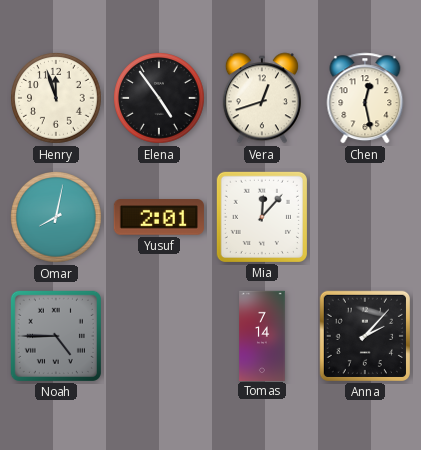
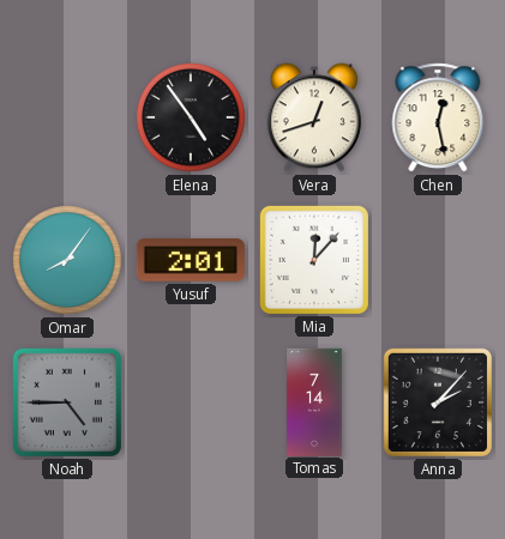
Henry: 11:57 -> none (57, 99)
Omar: 8:02 -> 8:06 (68, 261)
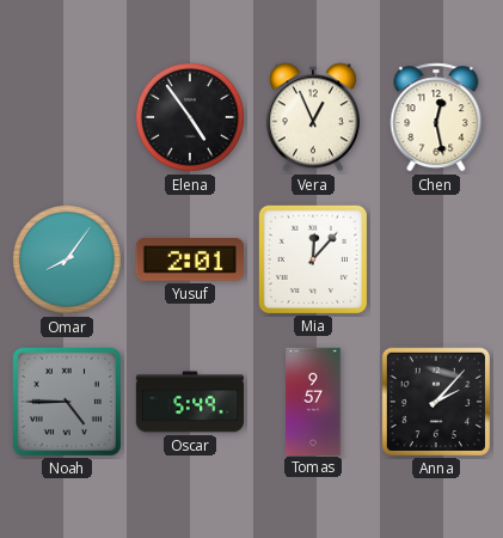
Vera: 12:42 -> 12:56 (313, 117)
Oscar: none -> 5:49 (189, 402)
Tomas: 7:14 -> 9:57 (313, 401)
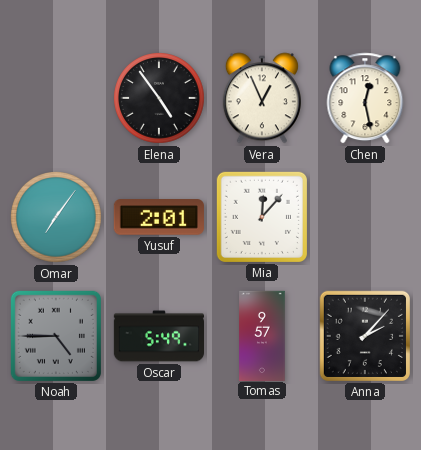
Omar: 8:06 -> 7:06 (57, 218)
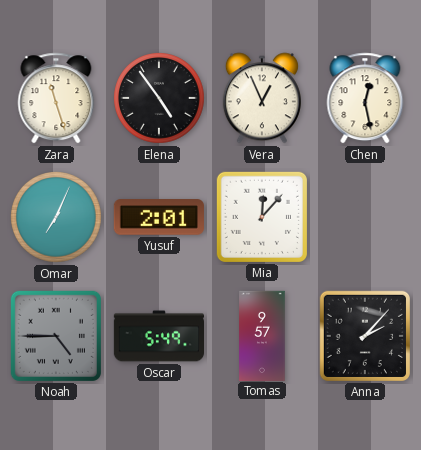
Zara: none -> 11:27 (56, 98)
Omar: 7:06 -> 7:04 (57, 218)
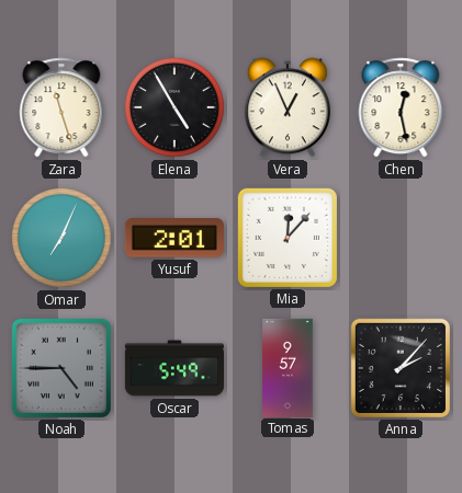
Elena: 4:54 -> 4:55 (176, 108)
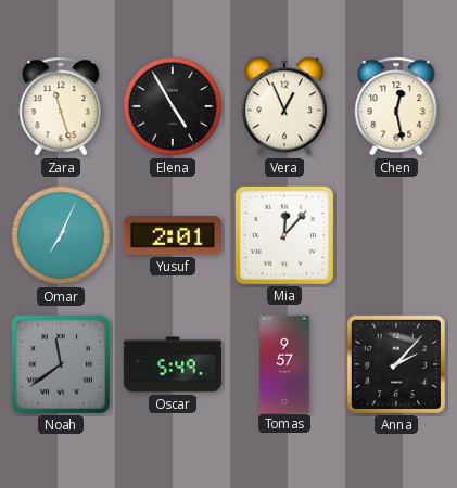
Noah: 4:45 -> 11:39 (61, 364)
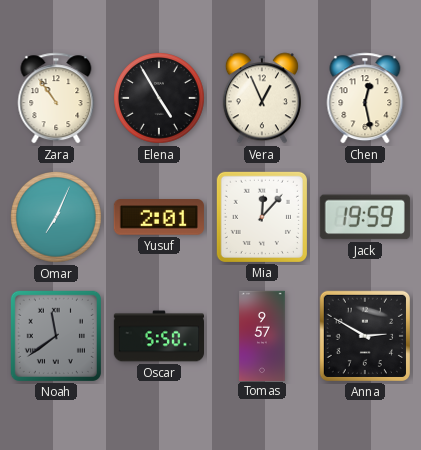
Zara: 11:27 -> 10:54 (56, 98)
Jack: none -> 19:59 (365, 217)
Oscar: 5:49 -> 5:50 (158, 336)
Anna: 2:07 -> 2:50 (365, 336)
